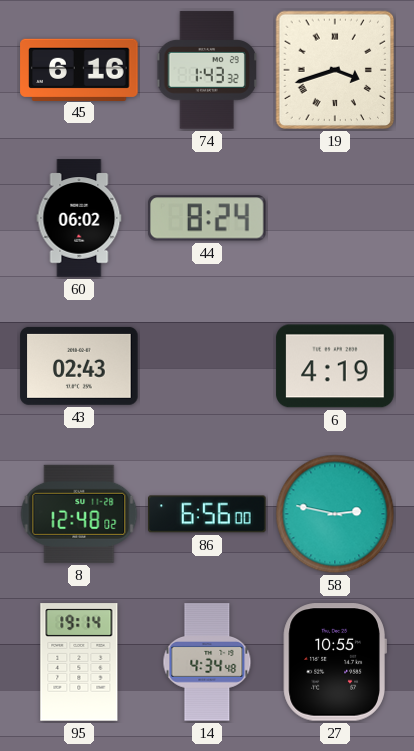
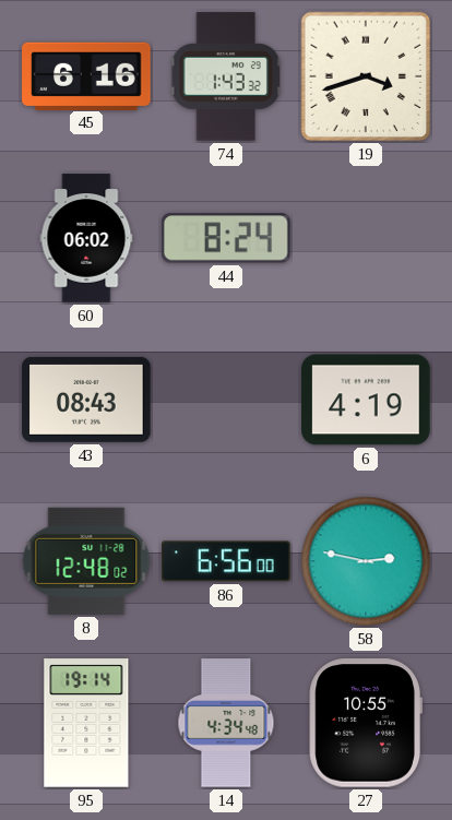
43: 02:43 -> 08:43 (86, 400)
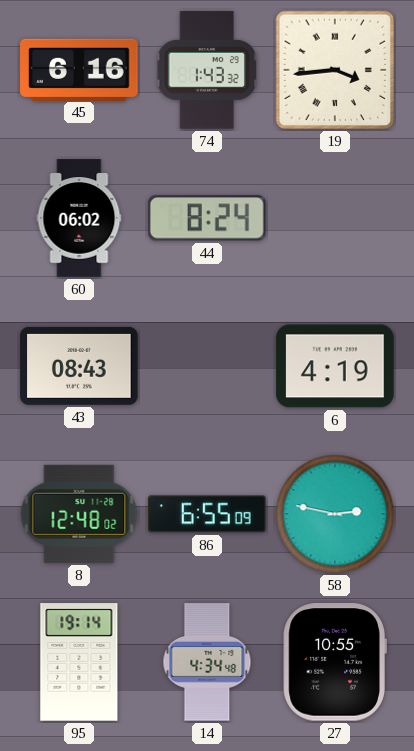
19: 3:42 -> 3:44 (335, 70)
86: 6:56 -> 6:55 (207, 514)
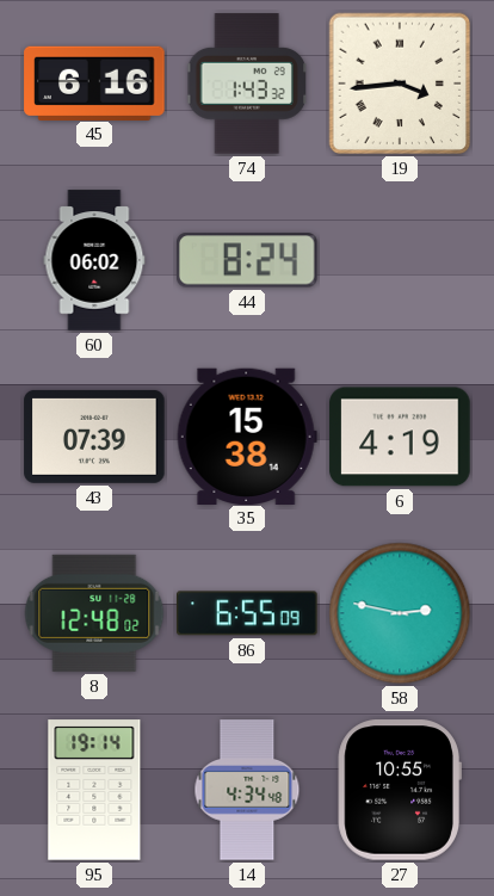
43: 08:43 -> 07:39 (94, 437)
35: none -> 15:38 (247, 435)
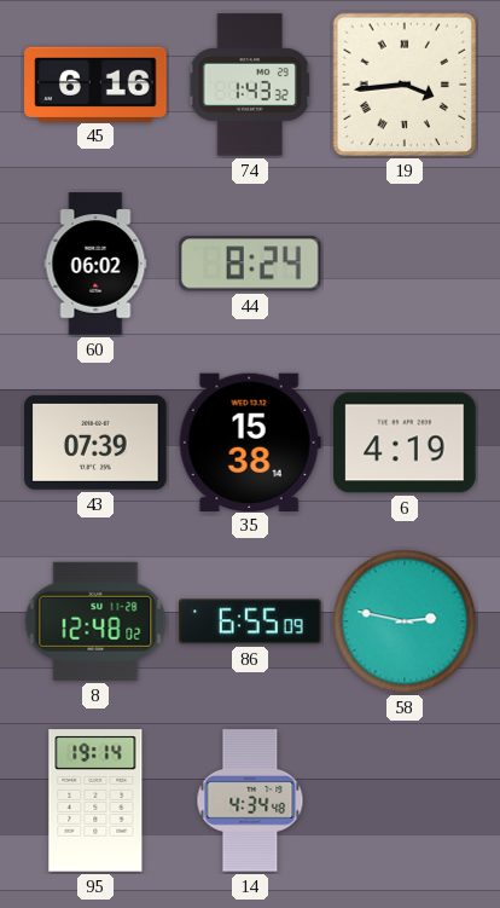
27: 10:55 -> none (400, 790)
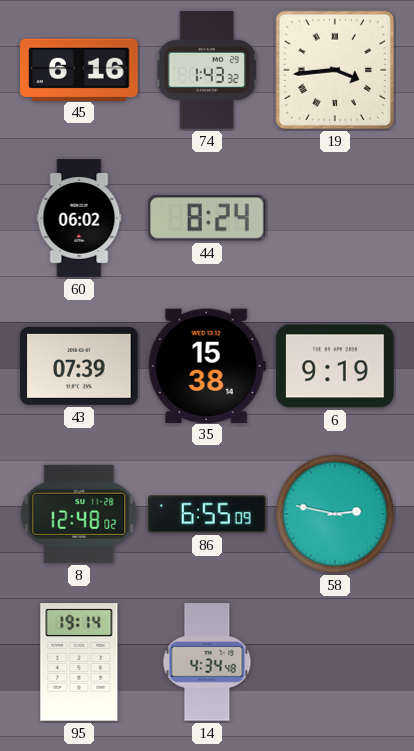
6: 4:19 -> 9:19 (335, 366)
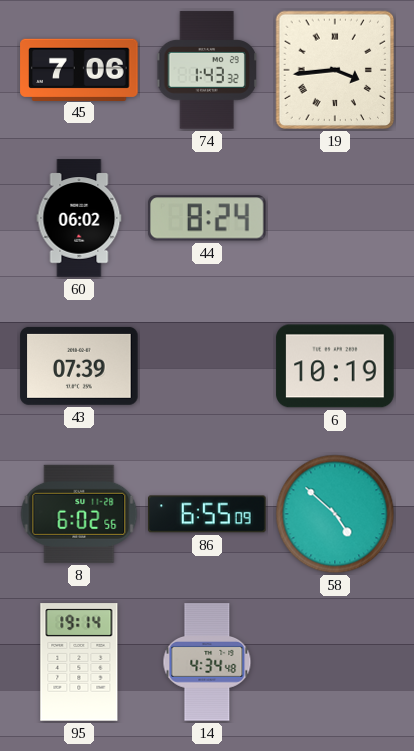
45: 6:16 -> 7:06 (79, 69)
35: 15:38 -> none (207, 365)
6: 9:19 -> 10:19 (335, 366)
8: 12:48 -> 6:02 (79, 514)
58: 2:47 -> 4:52 (335, 514)
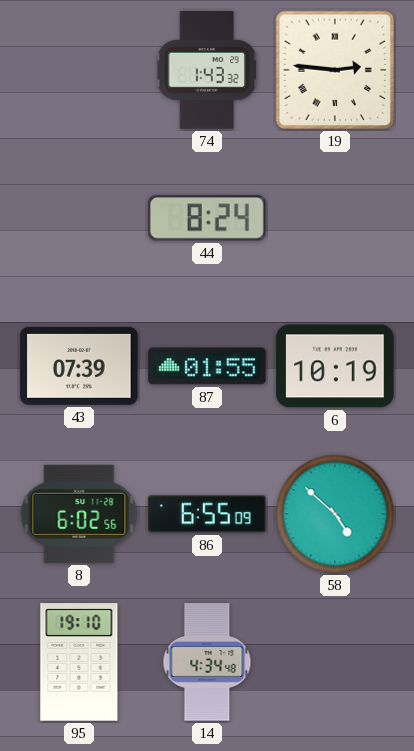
45: 7:06 -> none (79, 69)
19: 3:44 -> 2:46 (335, 70)
60: 06:02 -> none (79, 218)
87: none -> 01:55 (207, 366)
95: 19:14 -> 19:10 (79, 662)
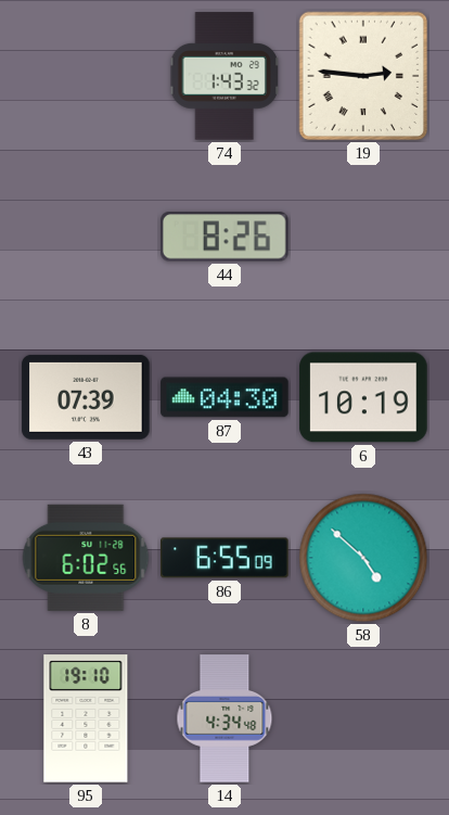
44: 8:24 -> 8:26 (226, 237)
87: 01:55 -> 04:30 (224, 397)
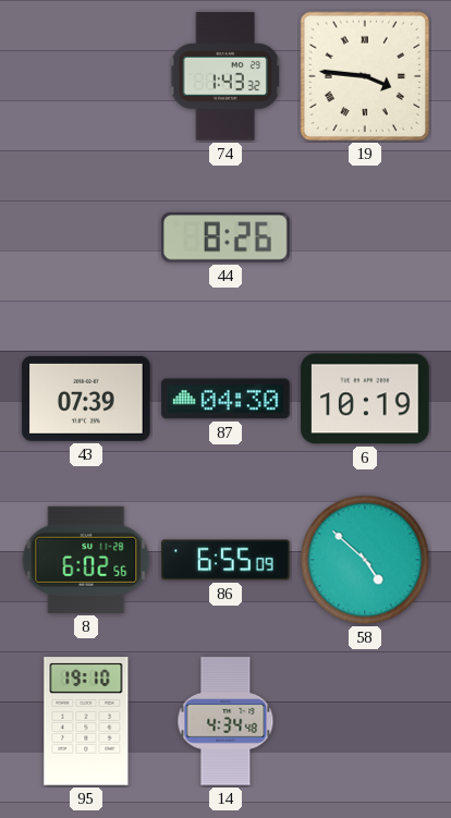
19: 2:46 -> 3:46 (365, 76)
